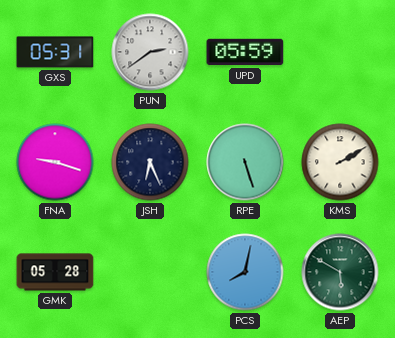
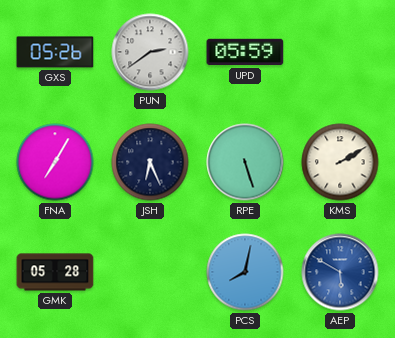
GXS: 05:31 -> 05:26 (55, 52)
FNA: 9:18 -> 7:05 (55, 162)
AEP dial: green -> blue (340, 272)
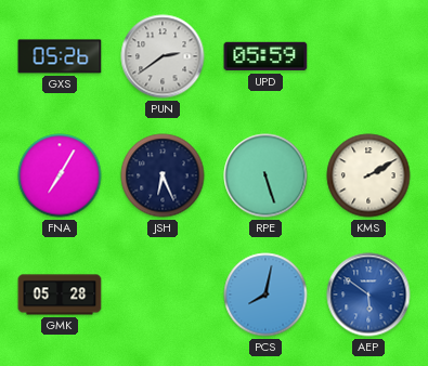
AEP: 5:50 -> 5:51 (368, 295)
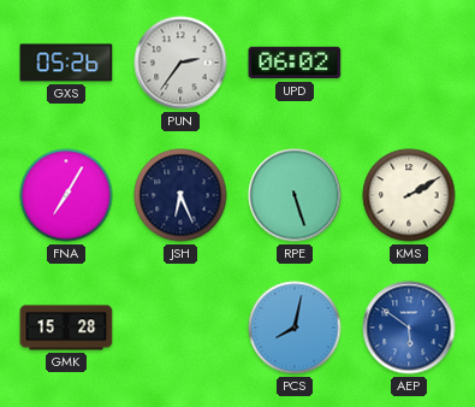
PUN: 2:39 -> 2:36 (180, 63)
UPD: 05:59 -> 06:02 (295, 63)
GMK: 05:28 -> 15:28 (66, 328)
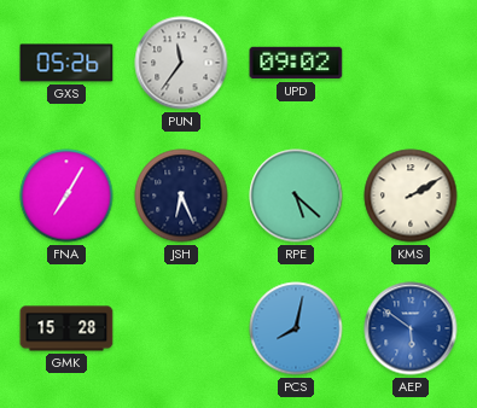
PUN: 2:36 -> 11:36 (181, 63)
UPD: 06:02 -> 09:02 (296, 63)
RPE: 5:27 -> 5:22 (296, 196)
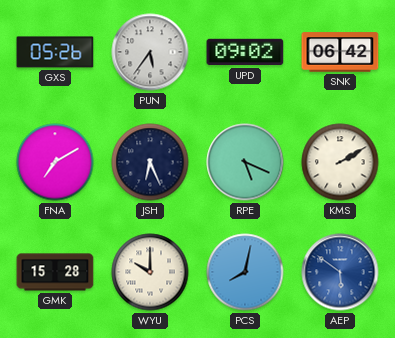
PUN: 11:36 -> 5:36 (150, 52)
SNK: none -> 06:42 (340, 52)
FNA: 7:05 -> 7:10 (55, 162)
RPE: 5:22 -> 5:19 (245, 162)
WYU: none -> 10:00 (150, 272)
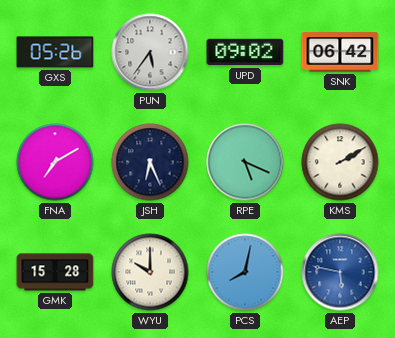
AEP: 5:51 -> 5:47 (340, 272)
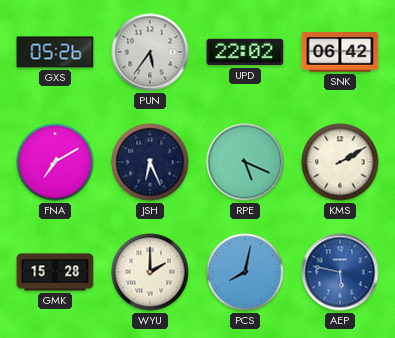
UPD: 09:02 -> 22:02 (245, 52)
WYU: 10:00 -> 2:00 (150, 272)
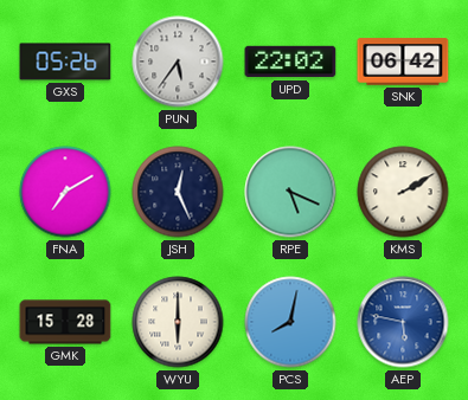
JSH: 6:26 -> 12:26 (178, 192)
WYU: 2:00 -> 6:00 (178, 322)
